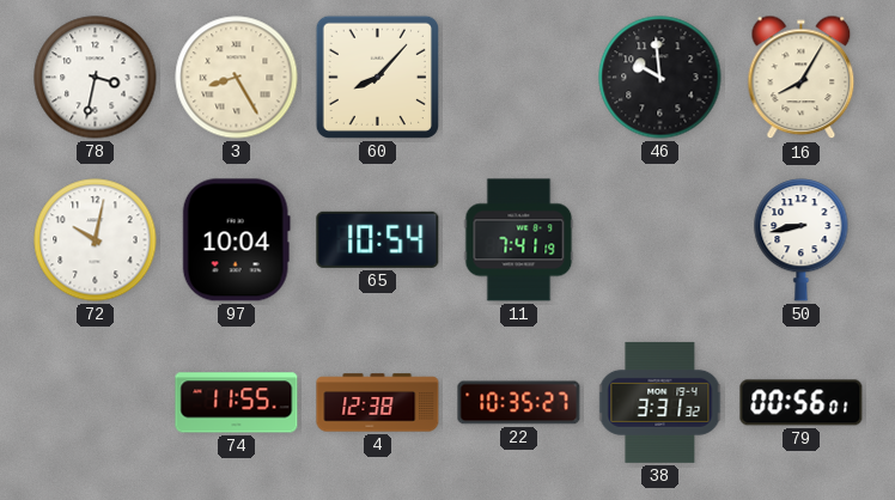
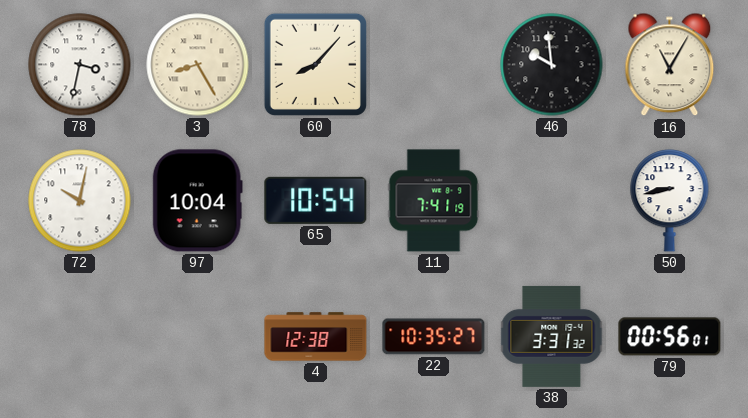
16: 8:05 -> 11:05 (670, 65)
74: 11:55 -> none (237, 403)
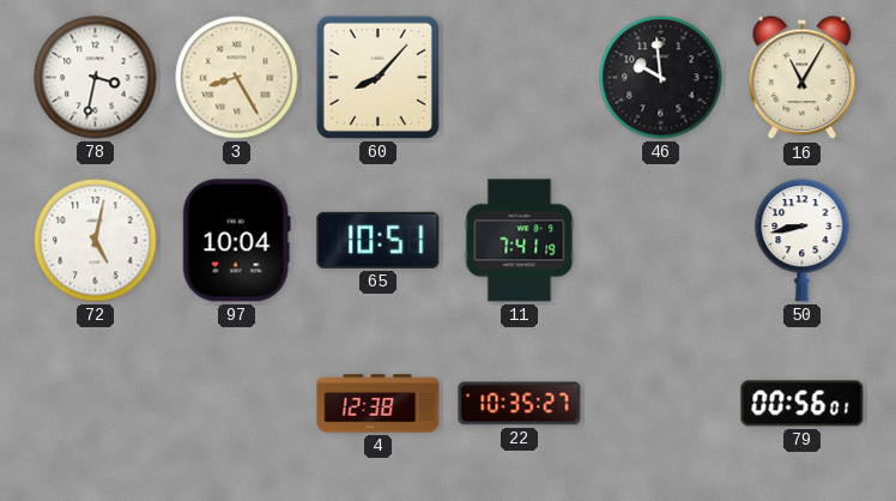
72: 10:02 -> 5:02 (96, 241)
65: 10:54 -> 10:51 (379, 240)
38: 3:31 -> none (552, 336)
